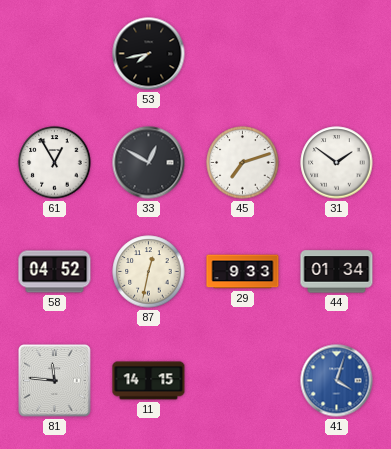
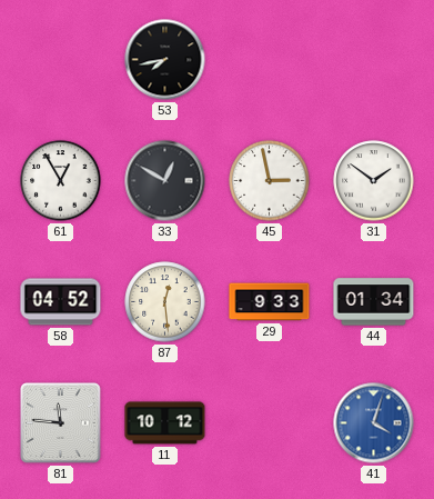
45: 7:12 -> 2:58 (270, 181)
87: 12:32 -> 12:29 (165, 302)
11: 14:15 -> 10:12 (165, 423)
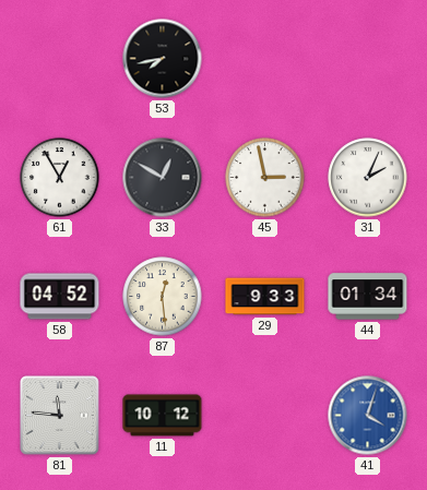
31: 1:51 -> 2:04 (368, 178)
